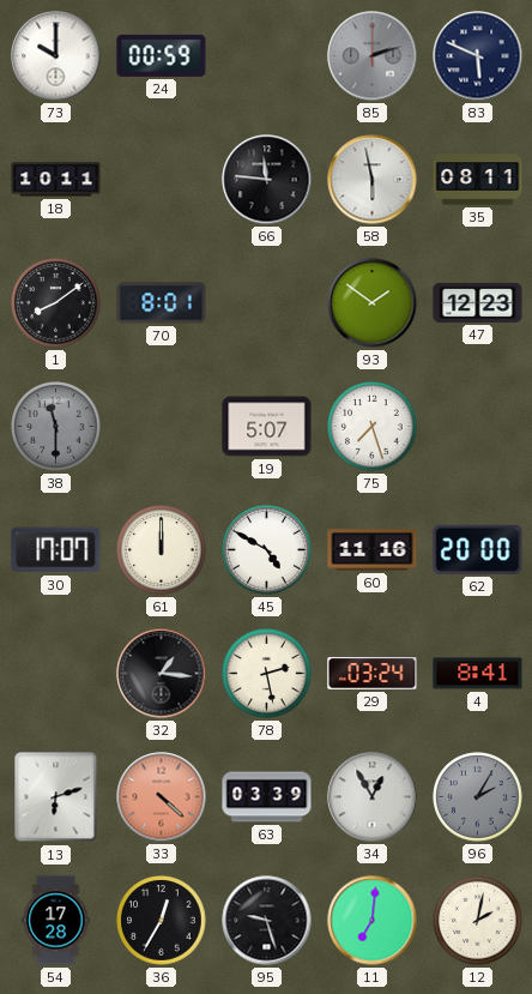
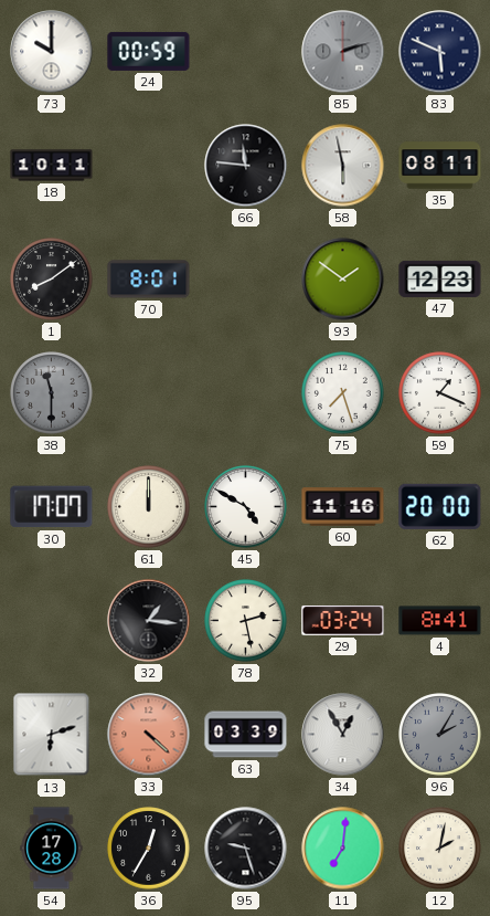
19: 5:07 -> none (267, 427)
59: none -> 1:19 (440, 393)
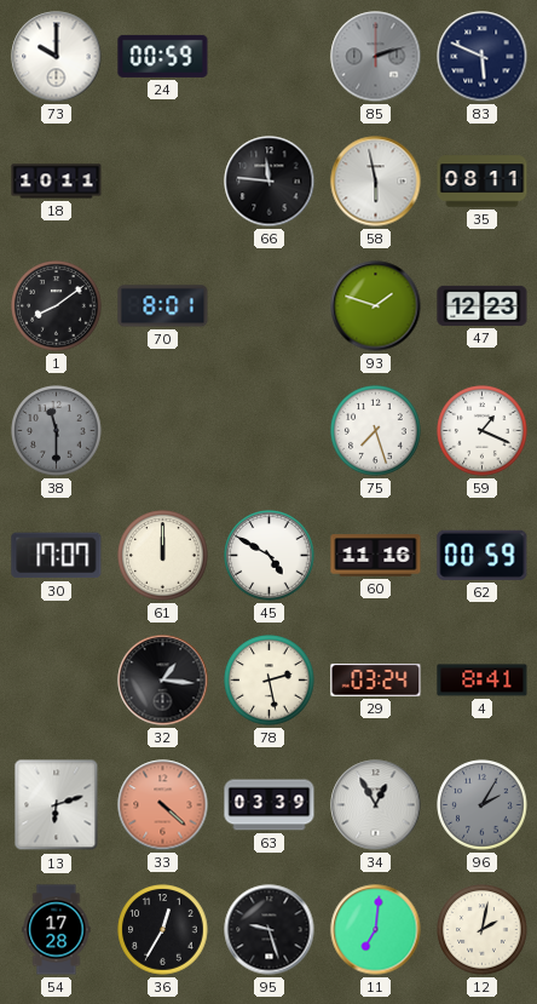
93: 1:51 -> 1:48 (376, 306)
62: 20:00 -> 00:59 (483, 555)
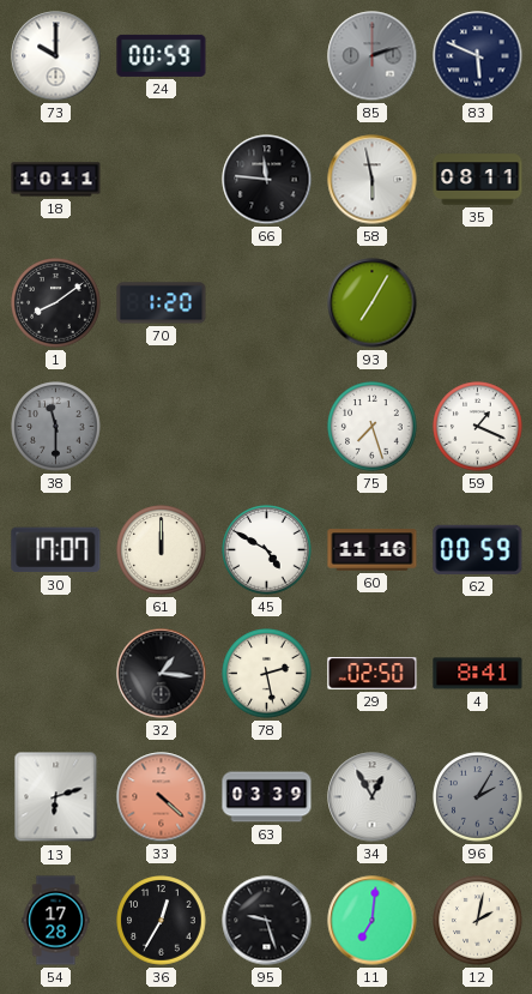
70: 8:01 -> 1:20 (162, 303)
93: 1:48 -> 7:05 (373, 303)
47: 12:23 -> none (483, 305)
29: 03:24 -> 02:50 (373, 674)
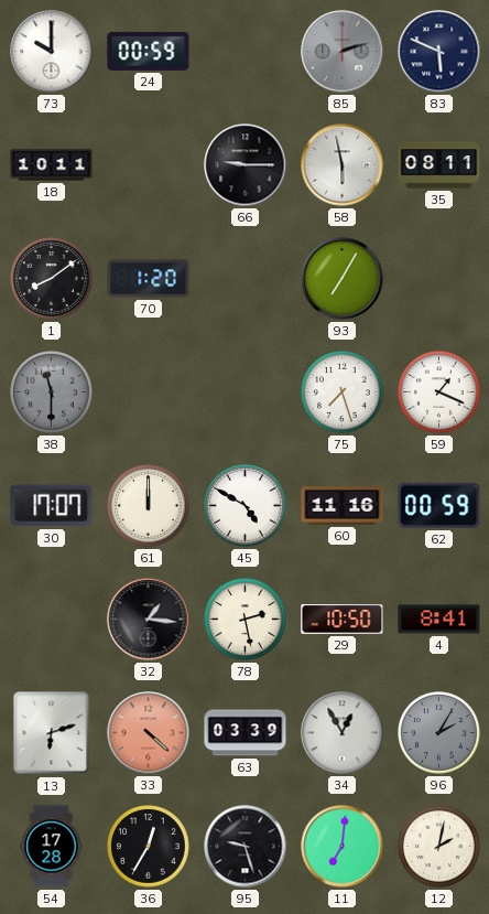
66: 11:46 -> 9:15 (246, 165)
29: 02:50 -> 10:50 (343, 620)
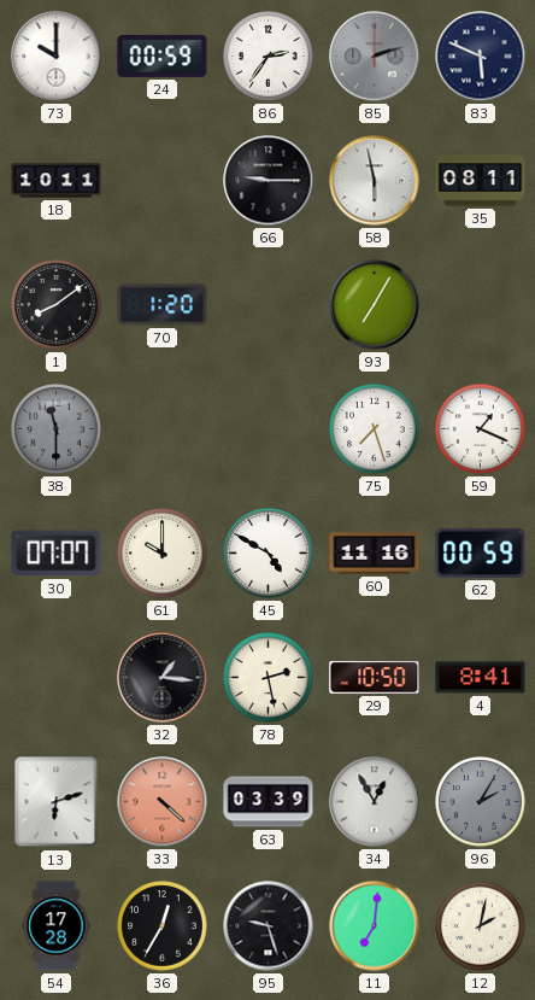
86: none -> 2:36 (269, 57)
30: 17:07 -> 07:07 (57, 554)
61: 12:00 -> 10:00 (163, 554)
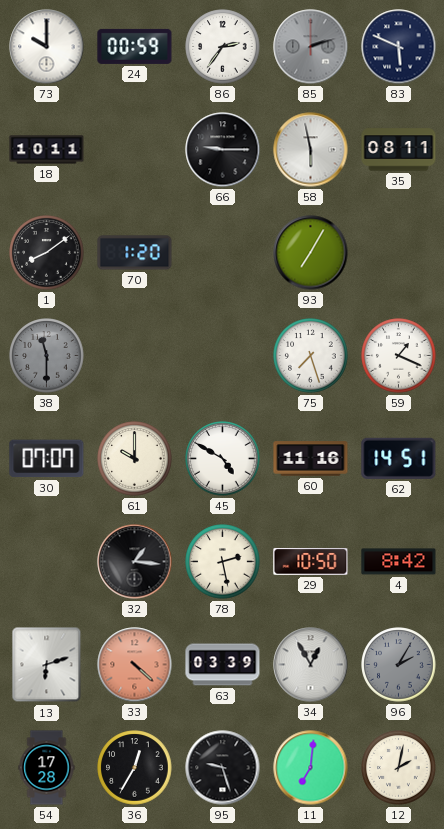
62: 00:59 -> 14:51 (399, 458)
4: 8:41 -> 8:42 (399, 562)
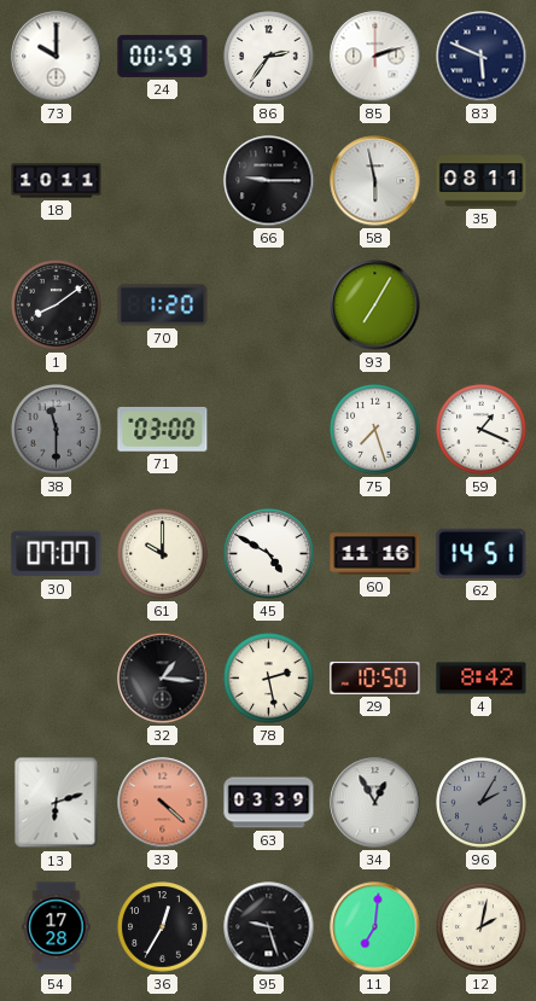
85 dial: grey -> white (375, 57)
71: none -> 03:00 (163, 429)
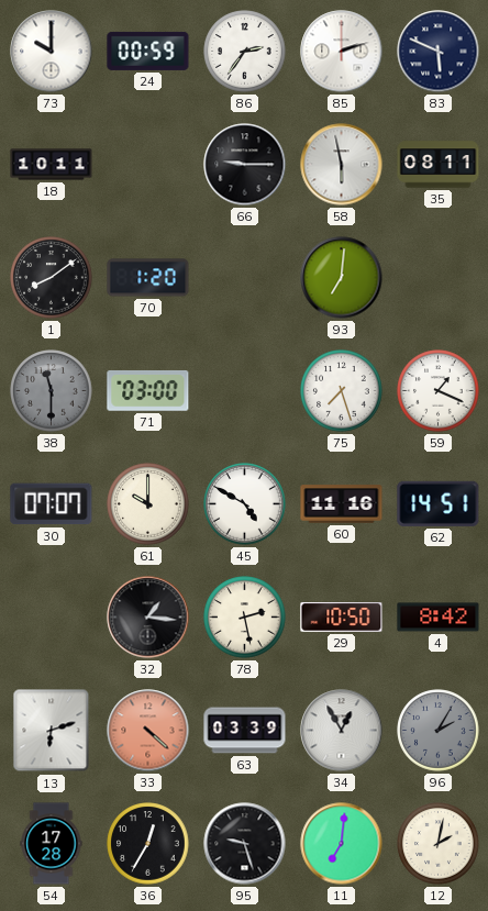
93: 7:05 -> 7:01 (342, 278)
